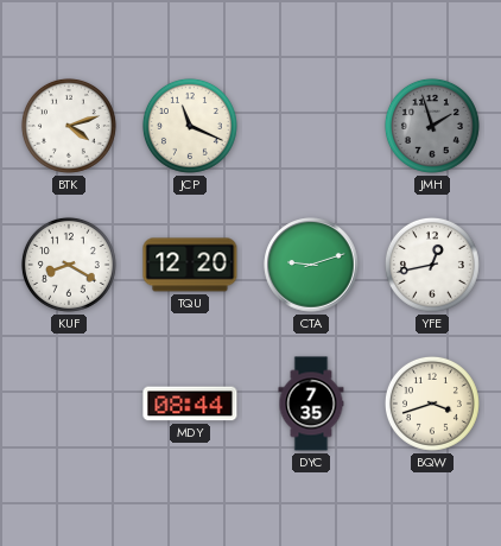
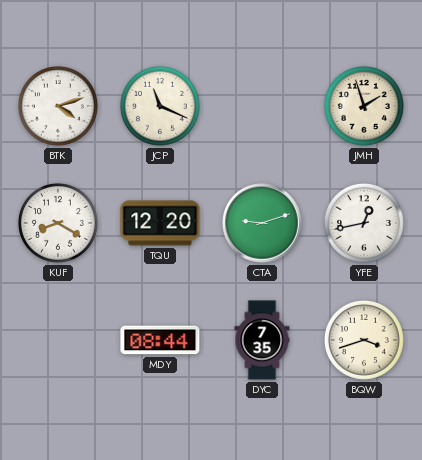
JMH dial: grey -> cream (364, 106)
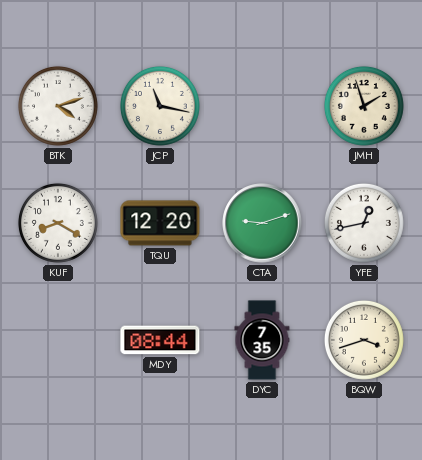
JCP: 11:19 -> 11:17 (160, 106)
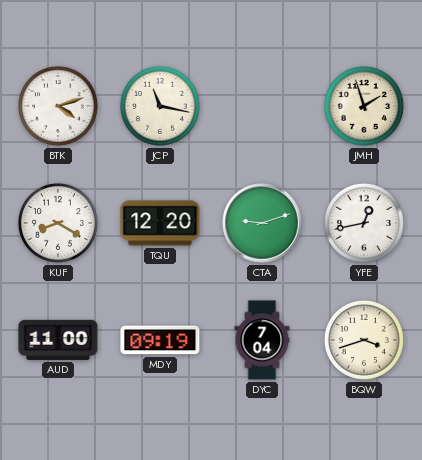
AUD: none -> 11:00 (58, 340)
MDY: 08:44 -> 09:19 (160, 340)
DYC: 7:35 -> 7:04 (262, 340)
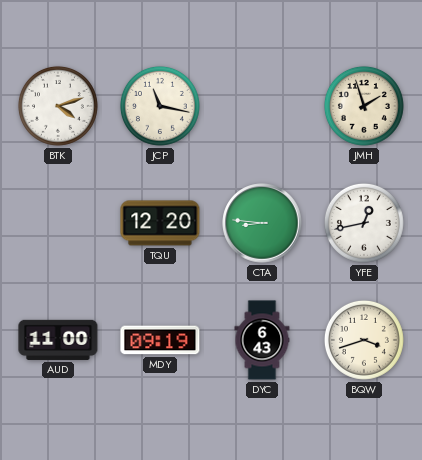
KUF: 8:20 -> none (58, 223)
CTA: 9:12 -> 8:46 (262, 223)
DYC: 7:04 -> 6:43 (262, 340)
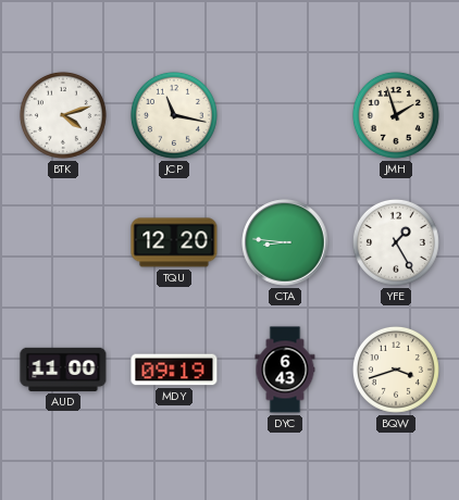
YFE: 12:43 -> 1:25 (396, 242)
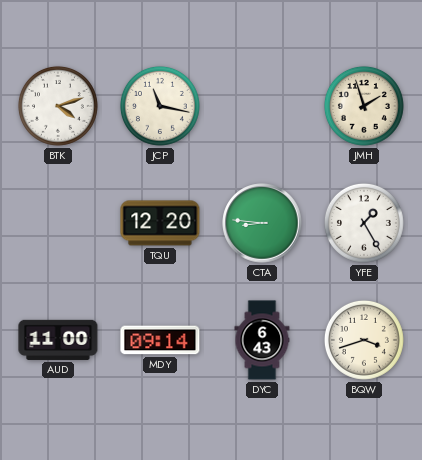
MDY: 09:19 -> 09:14 (160, 340)
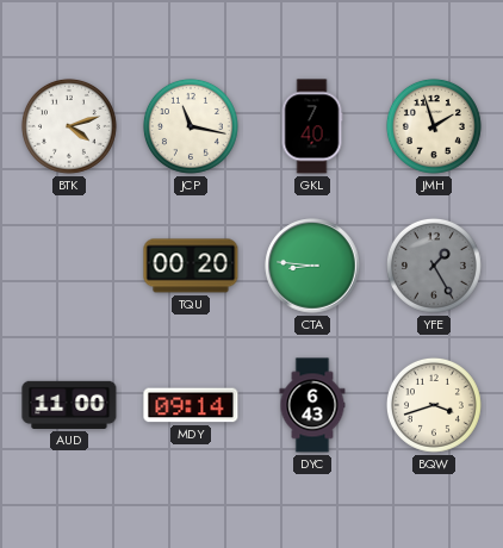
GKL: none -> 7:40 (312, 126)
TQU: 12:20 -> 00:20 (191, 266)
YFE dial: white -> grey (434, 266)
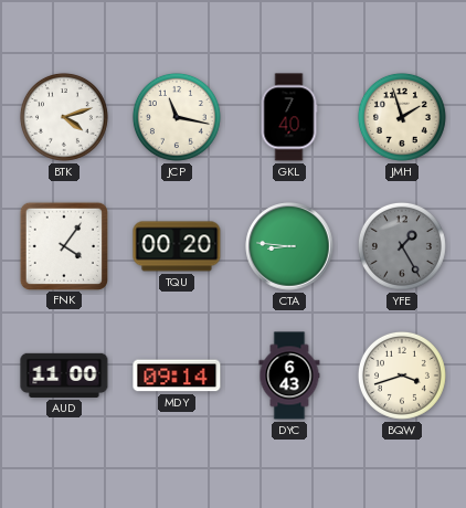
FNK: none -> 4:06 (63, 245)
